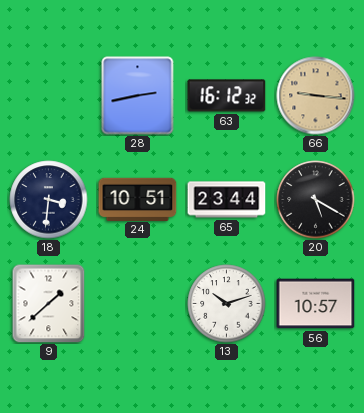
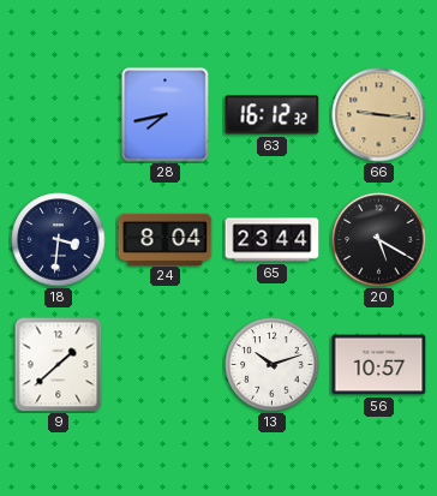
28: 2:43 -> 7:43 (166, 115)
24: 10:51 -> 8:04 (166, 239)
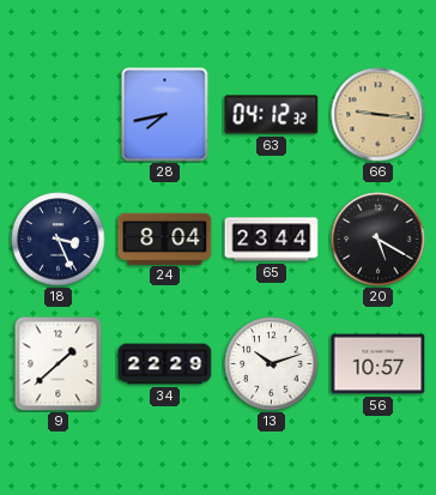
63: 16:12 -> 04:12 (272, 115)
18: 3:31 -> 3:26 (59, 240)
34: none -> 22:29 (165, 364)
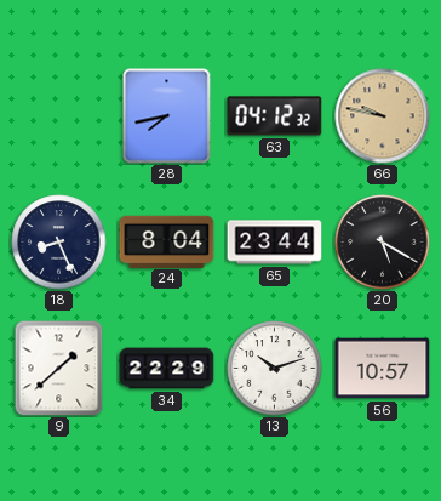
66: 9:16 -> 9:47 (383, 116)
18: 3:26 -> 8:26 (59, 243)
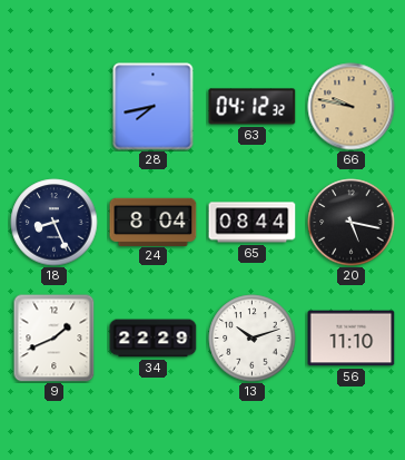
65: 23:44 -> 08:44 (253, 223)
20: 5:20 -> 5:17 (352, 223)
9: 1:38 -> 1:41 (55, 339)
56: 10:57 -> 11:10 (352, 339)
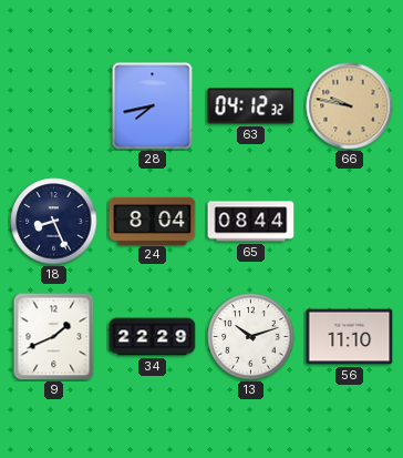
20: 5:17 -> none (352, 223)
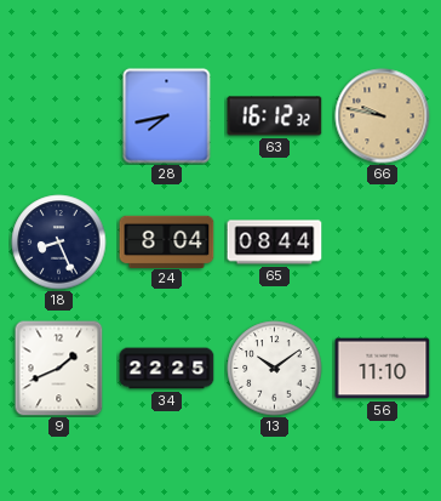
63: 04:12 -> 16:12 (275, 116)
34: 22:29 -> 22:25 (167, 369)
13: 10:12 -> 10:09 (275, 369)
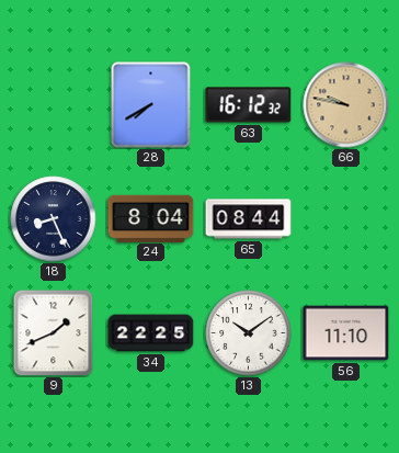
28: 7:43 -> 7:40 (151, 105)
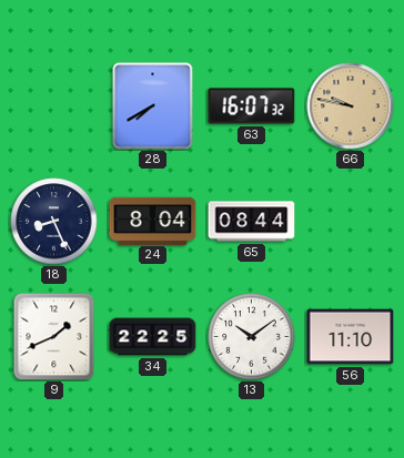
63: 16:12 -> 16:07 (252, 106)
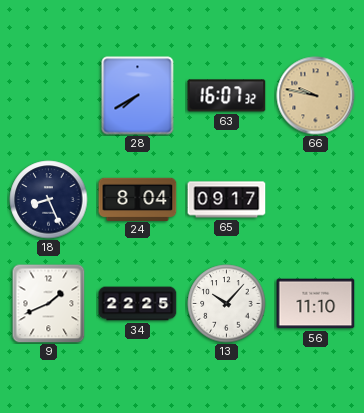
65: 08:44 -> 09:17 (227, 200)
13: 10:09 -> 10:07 (227, 304)
